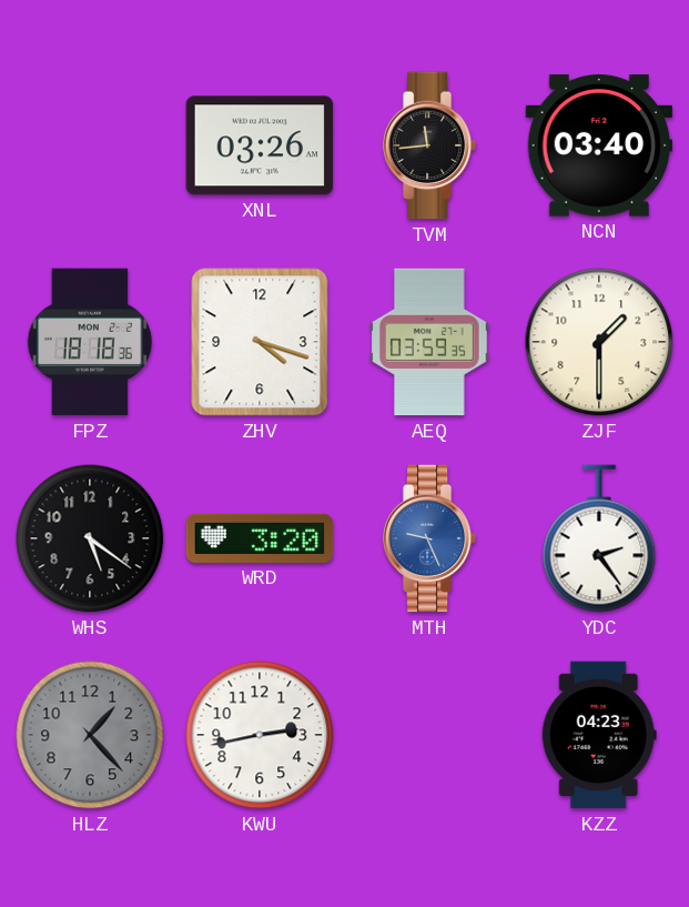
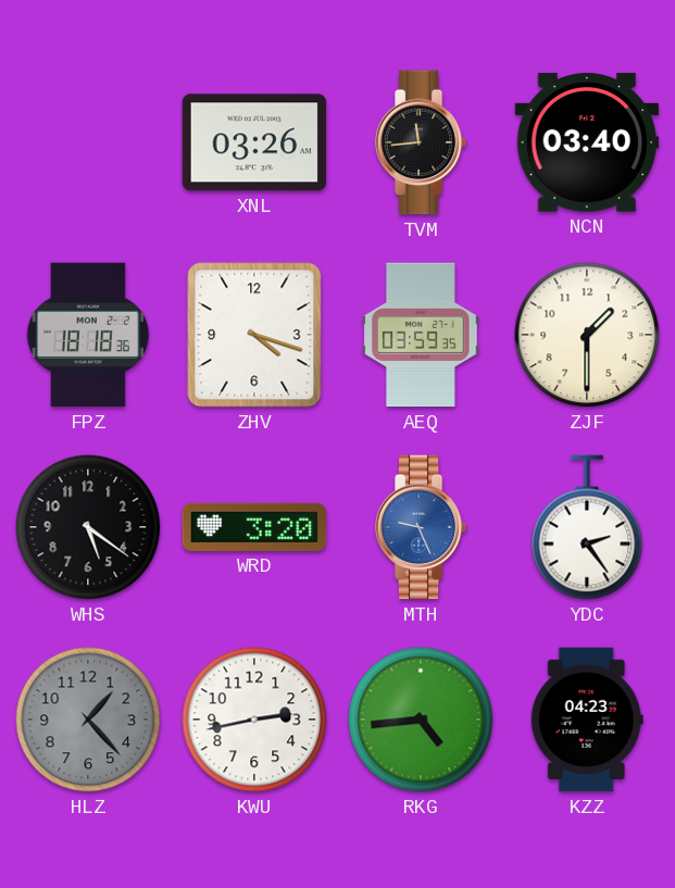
RKG: none -> 4:44 (421, 720)
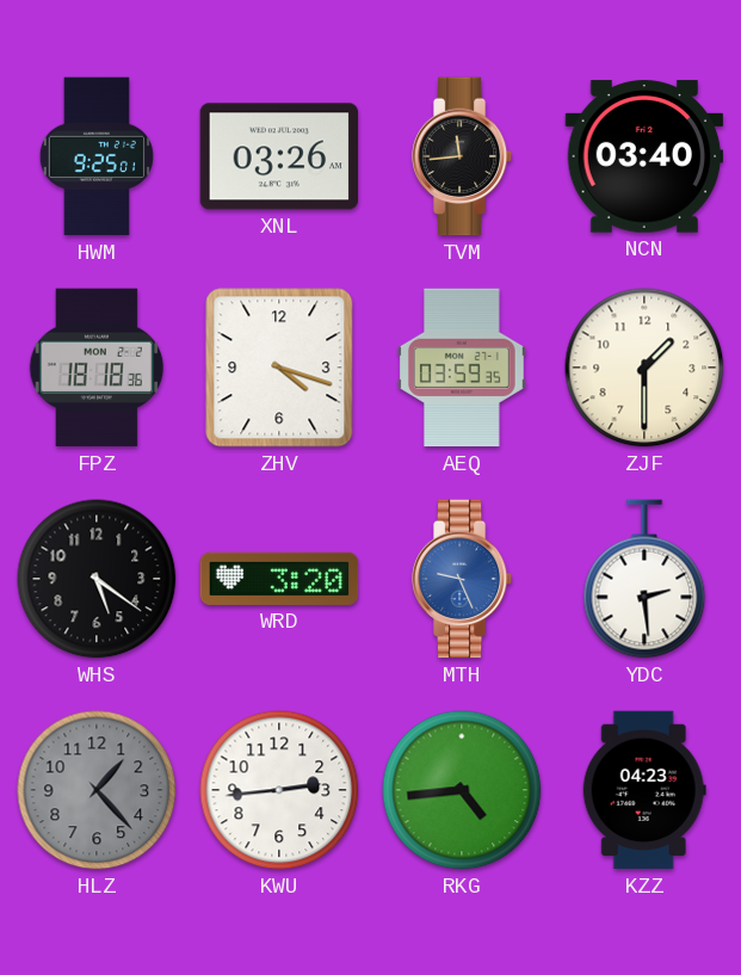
HWM: none -> 9:25 (97, 156)
YDC: 2:24 -> 2:29 (644, 579)
KWU: 2:43 -> 2:44 (279, 790)
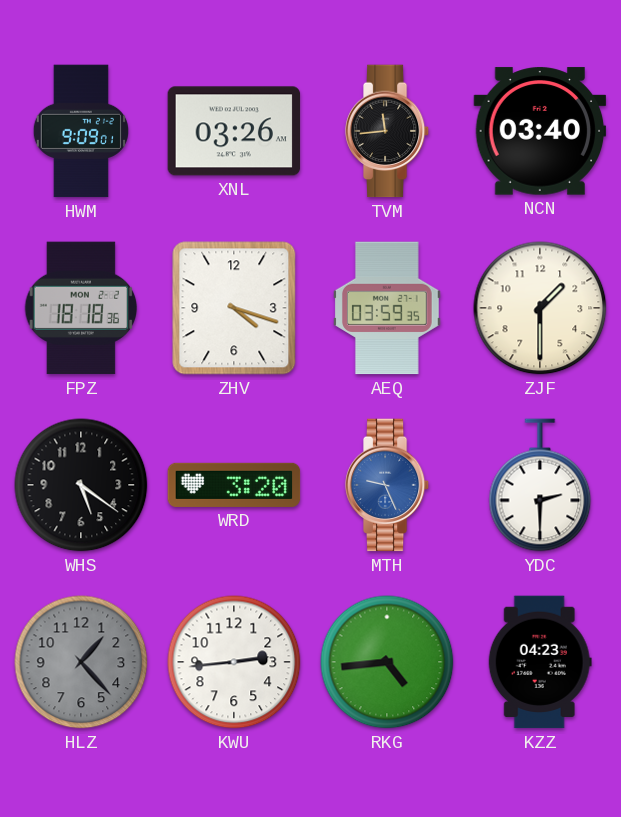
HWM: 9:25 -> 9:09 (81, 131)
YDC: 2:29 -> 2:30 (540, 485)
